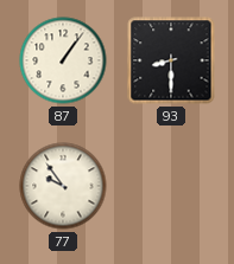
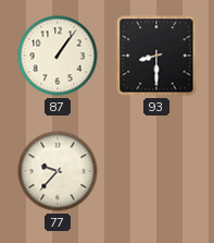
77: 9:54 -> 9:37 (58, 171)
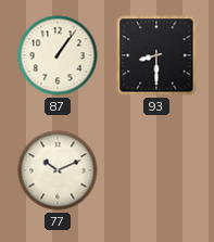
77: 9:37 -> 10:11 (58, 170)
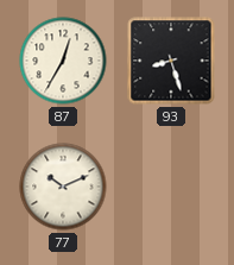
87: 1:06 -> 12:35 (63, 61)
93: 8:30 -> 8:27 (171, 61)
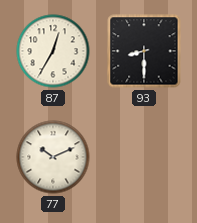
93: 8:27 -> 8:30 (144, 51)
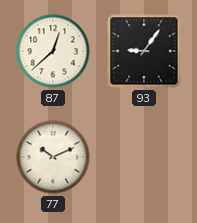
87: 12:35 -> 12:38 (53, 51)
93: 8:30 -> 9:06 (144, 51)
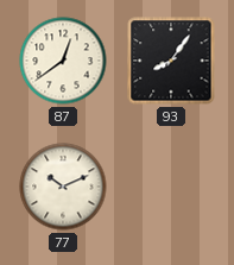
87: 12:38 -> 12:39 (63, 61)
93: 9:06 -> 8:06 (171, 61)
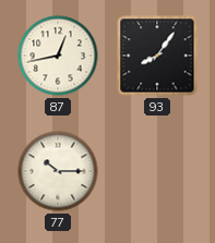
87: 12:39 -> 12:43 (58, 56)
77: 10:11 -> 10:15 (58, 171)
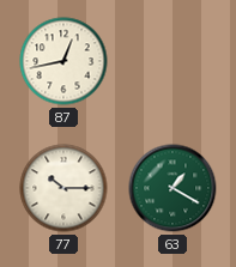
93: 8:06 -> none (157, 56)
63: none -> 1:20 (173, 188)
